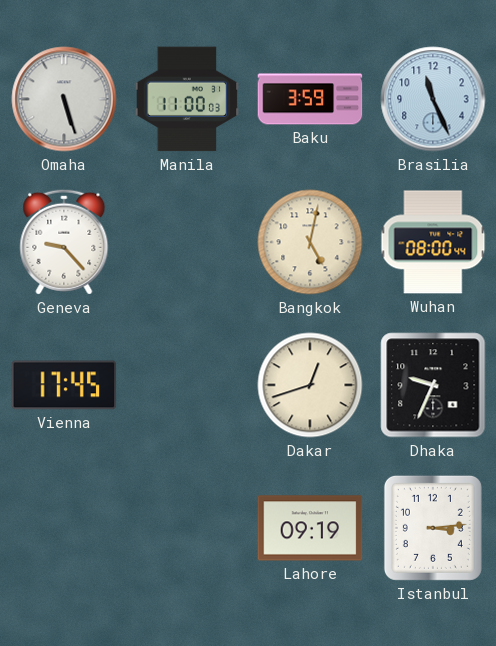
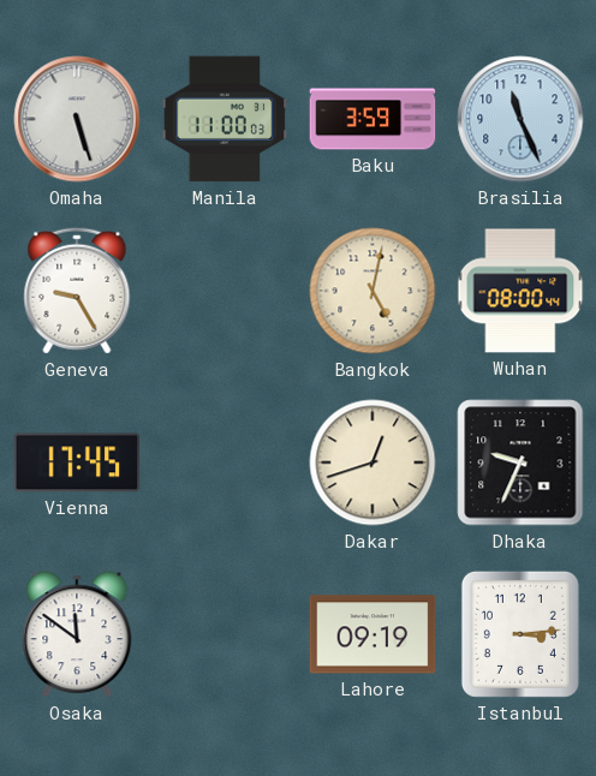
Geneva: 9:23 -> 9:25 (77, 291)
Osaka: none -> 11:51 (77, 634)
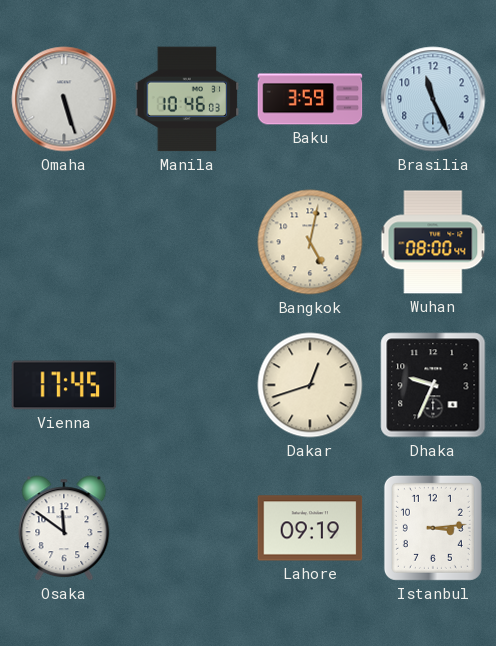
Manila: 11:00 -> 10:46 (187, 99)
Geneva: 9:25 -> none (77, 291)
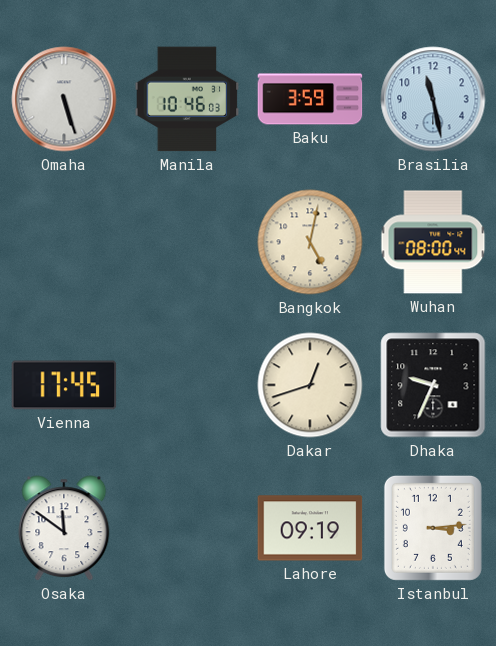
Brasilia: 11:26 -> 11:28 (433, 99)
